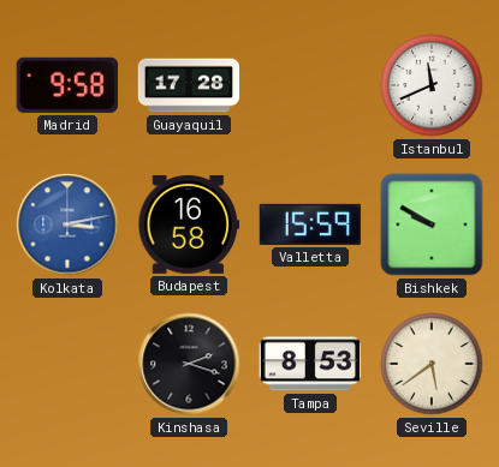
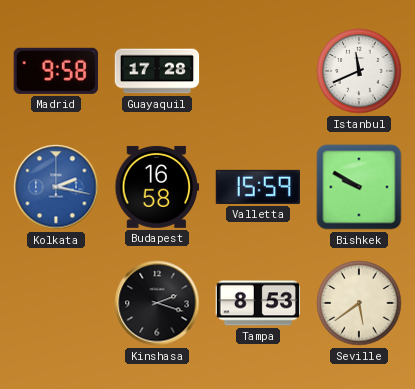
Kolkata: 3:13 -> 2:17 (56, 187)
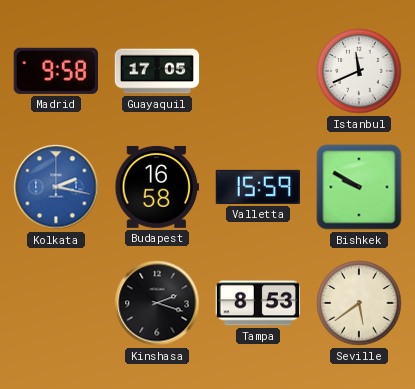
Guayaquil: 17:28 -> 17:05 (157, 71)
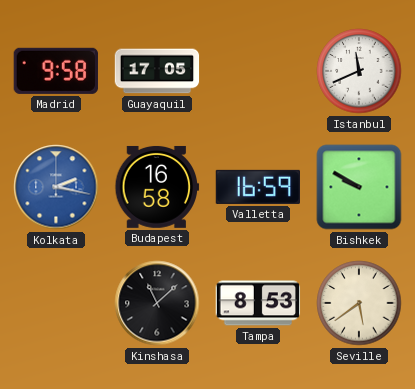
Valletta: 15:59 -> 16:59 (257, 187)
Kinshasa: 2:18 -> 11:08 (157, 303)
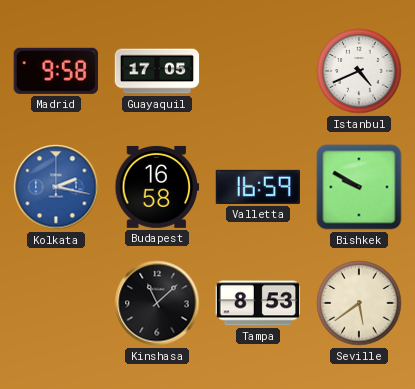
Istanbul: 11:41 -> 4:41 (359, 71)
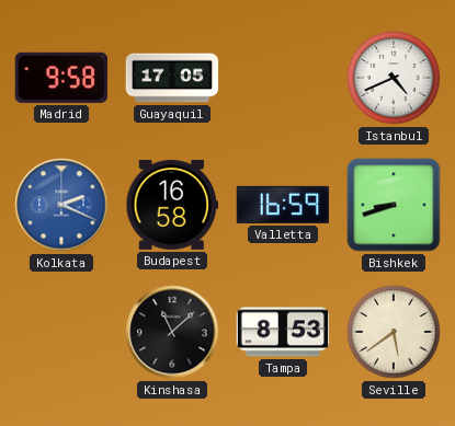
Kolkata: 2:17 -> 2:19 (61, 205)
Bishkek: 9:50 -> 8:42 (394, 205)
